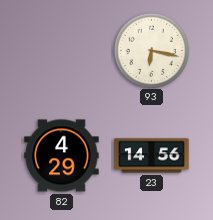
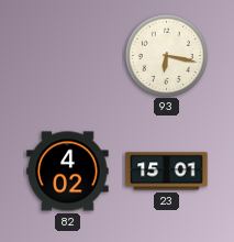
82: 4:29 -> 4:02 (68, 172)
23: 14:56 -> 15:01 (167, 172)
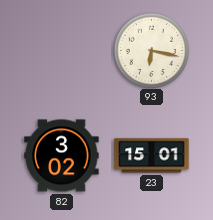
82: 4:02 -> 3:02 (62, 156)
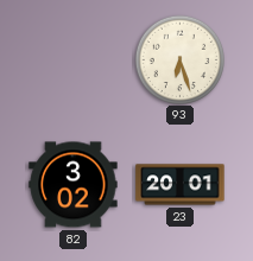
93: 6:17 -> 6:27 (179, 59)
23: 15:01 -> 20:01 (181, 185)
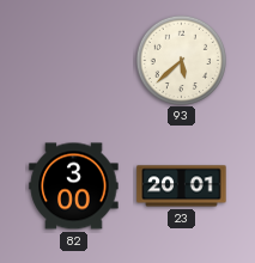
93: 6:27 -> 5:38 (181, 60)
82: 3:02 -> 3:00 (74, 186)
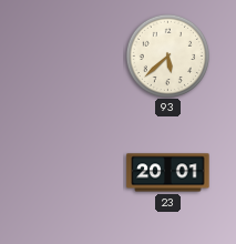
82: 3:00 -> none (74, 186)
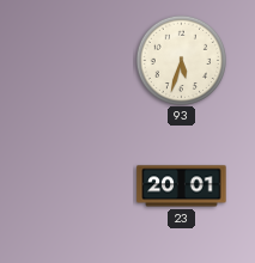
93: 5:38 -> 5:33 (181, 60)
